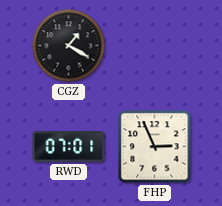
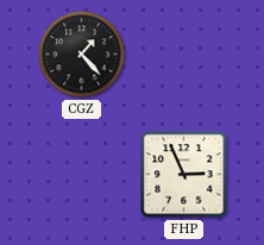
CGZ: 1:20 -> 1:23 (82, 55)
RWD: 07:01 -> none (69, 147)
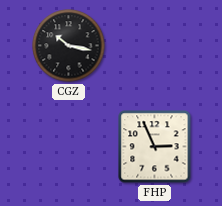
CGZ: 1:23 -> 10:17 (69, 46)
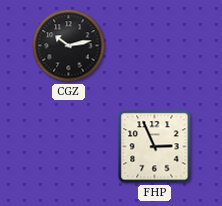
CGZ: 10:17 -> 10:13 (69, 46)
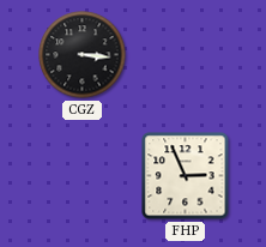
CGZ: 10:13 -> 3:16 (83, 55)
